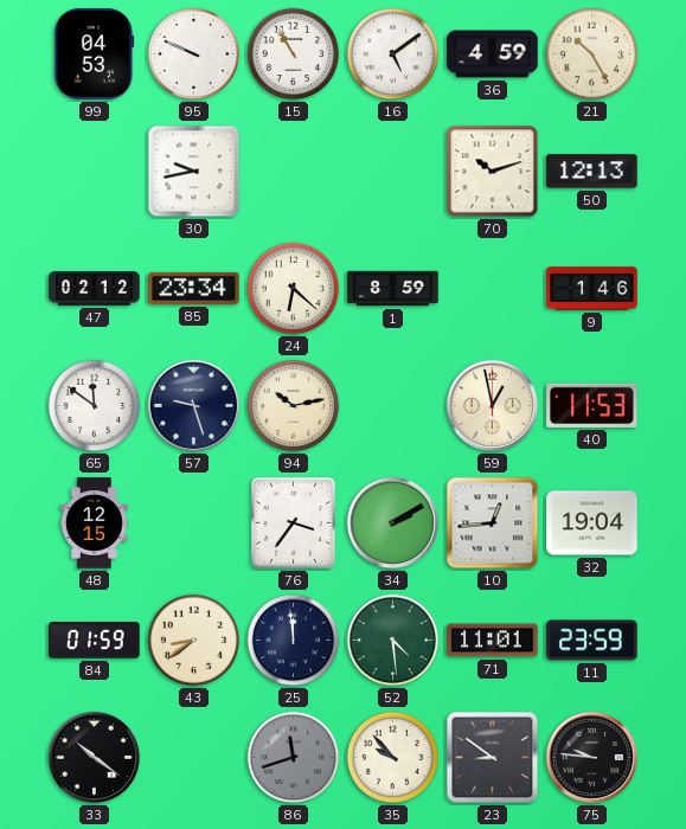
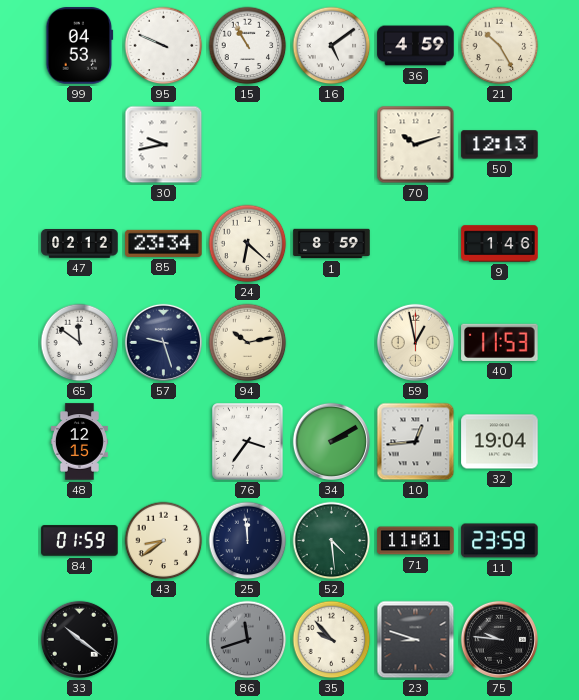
23: 8:51 -> 8:48 (416, 640)
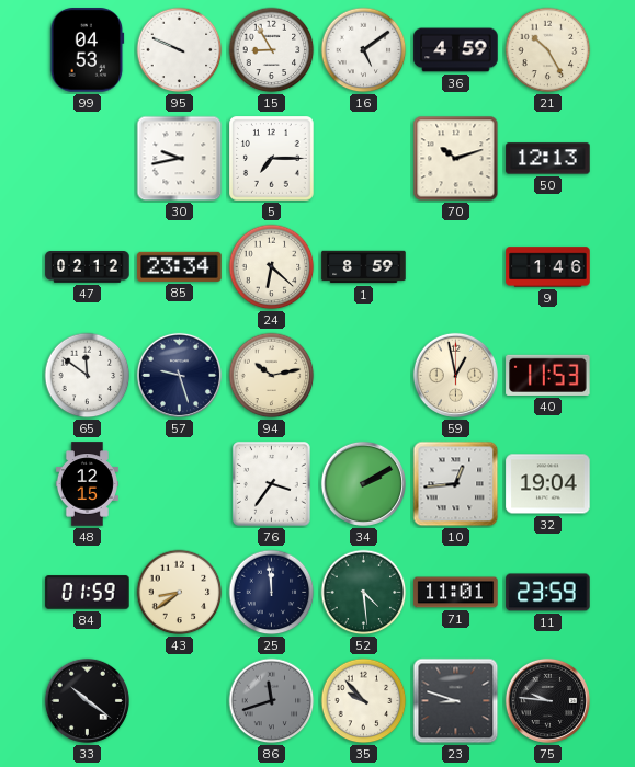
15: 10:55 -> 8:55 (272, 50)
5: none -> 7:15 (272, 159)
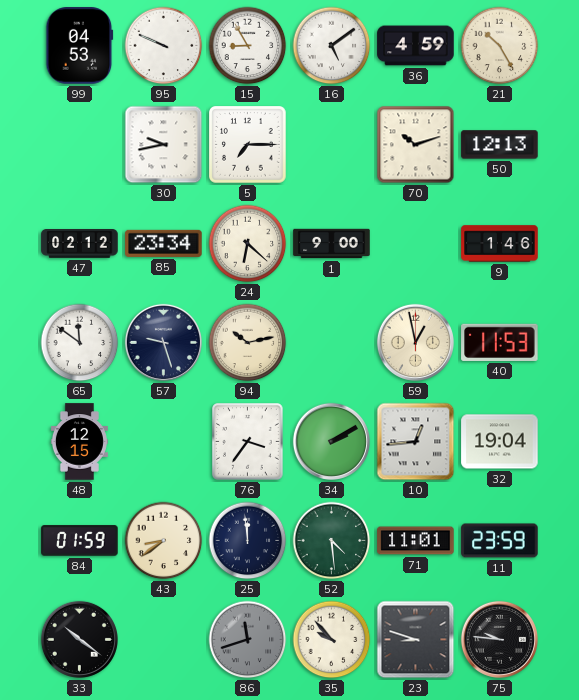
1: 8:59 -> 9:00 (332, 244)
